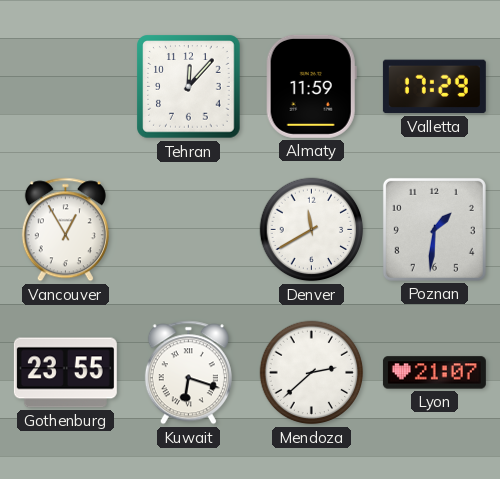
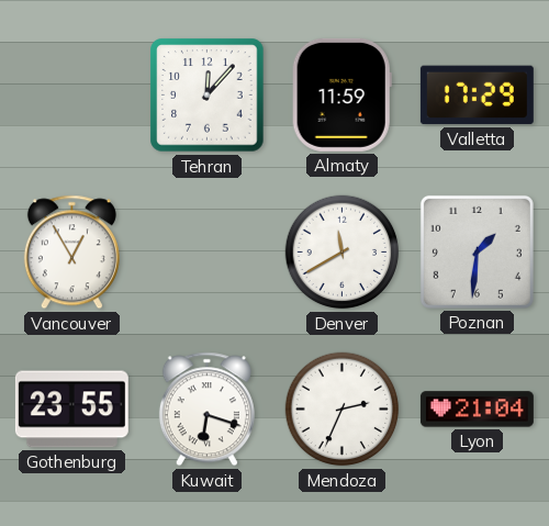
Mendoza: 2:38 -> 2:34 (343, 410)
Lyon: 21:07 -> 21:04 (477, 410)
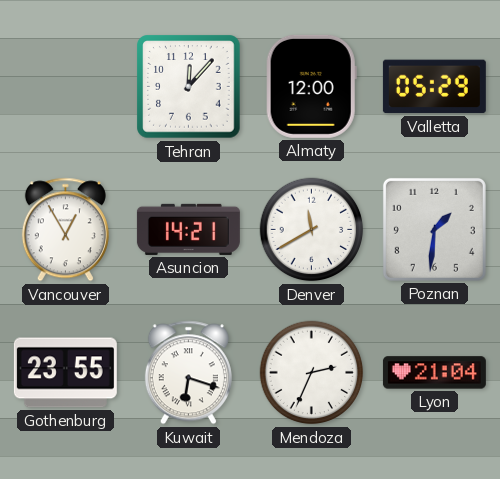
Almaty: 11:59 -> 12:00 (311, 86)
Valletta: 17:29 -> 05:29 (434, 87)
Asuncion: none -> 14:21 (188, 229)
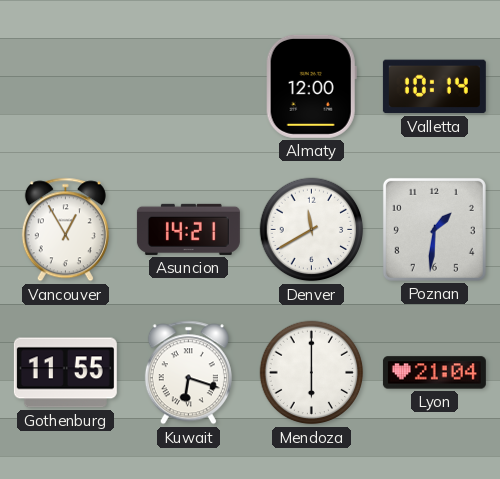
Tehran: 12:07 -> none (189, 87)
Valletta: 05:29 -> 10:14 (434, 87)
Gothenburg: 23:55 -> 11:55 (65, 373)
Mendoza: 2:34 -> 6:00 (312, 373)
